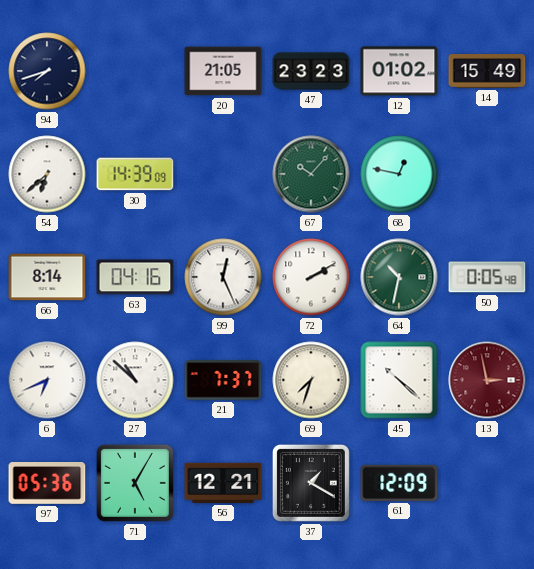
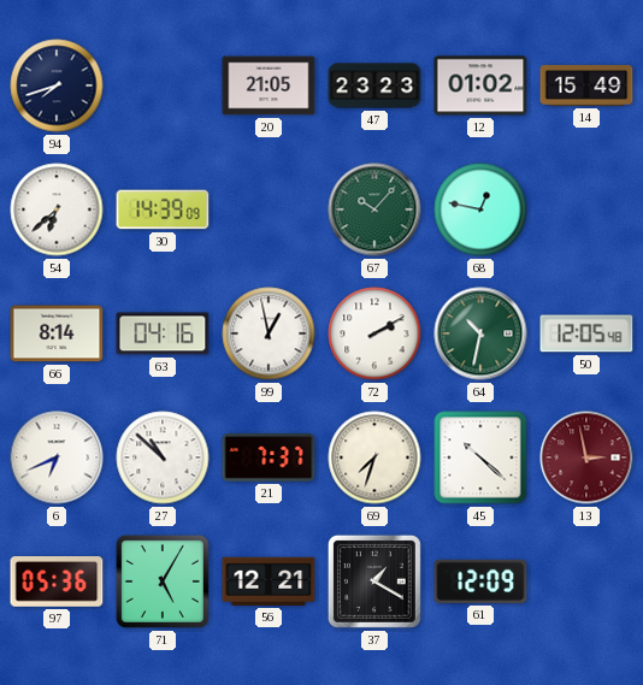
99: 12:26 -> 12:58 (269, 333)
50: 0:05 -> 12:05 (586, 333)
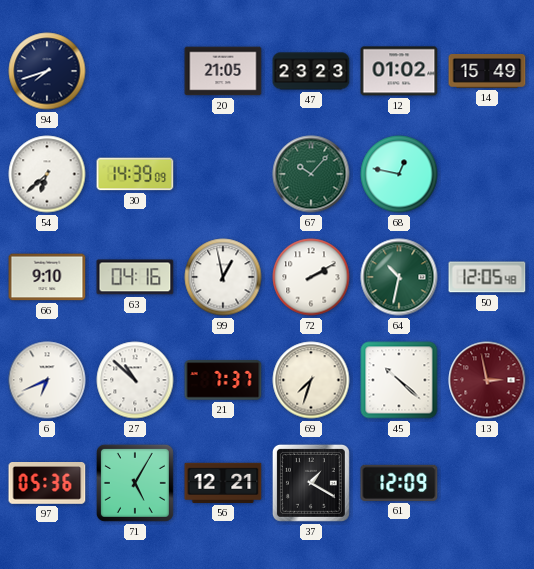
66: 8:14 -> 9:10 (47, 277)
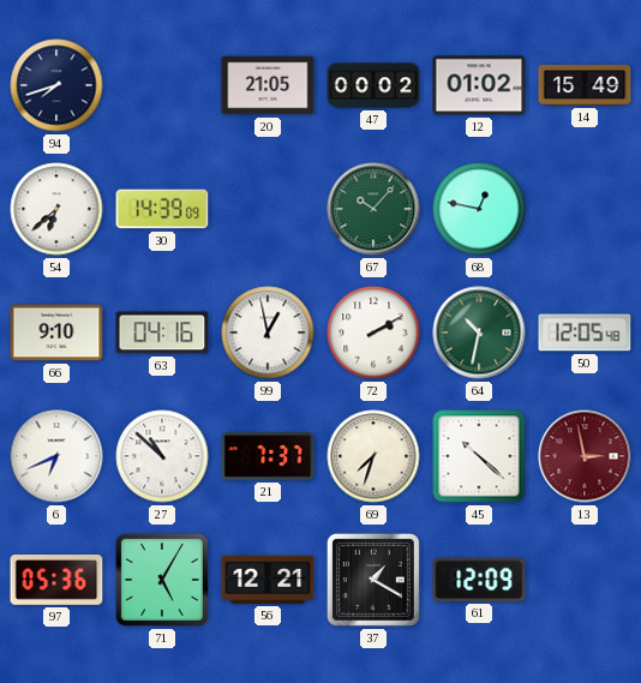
47: 23:23 -> 00:02 (373, 85)
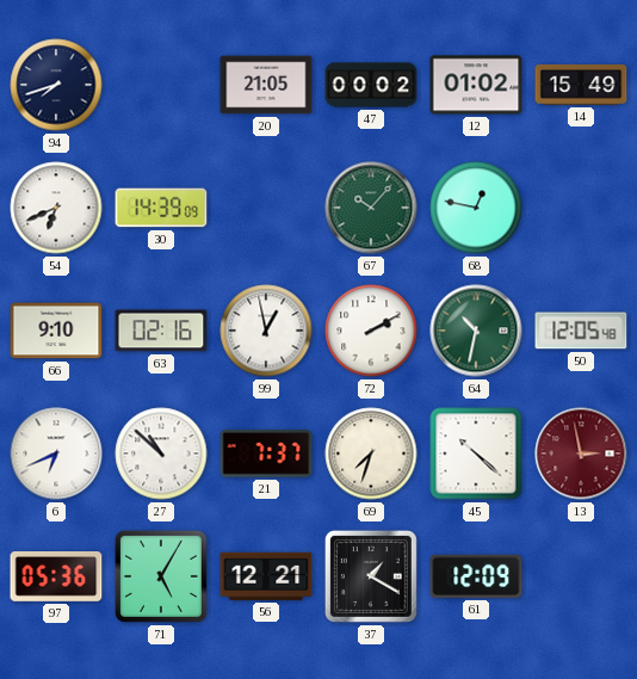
54: 6:38 -> 6:41 (56, 208)
63: 04:16 -> 02:16 (161, 331)
